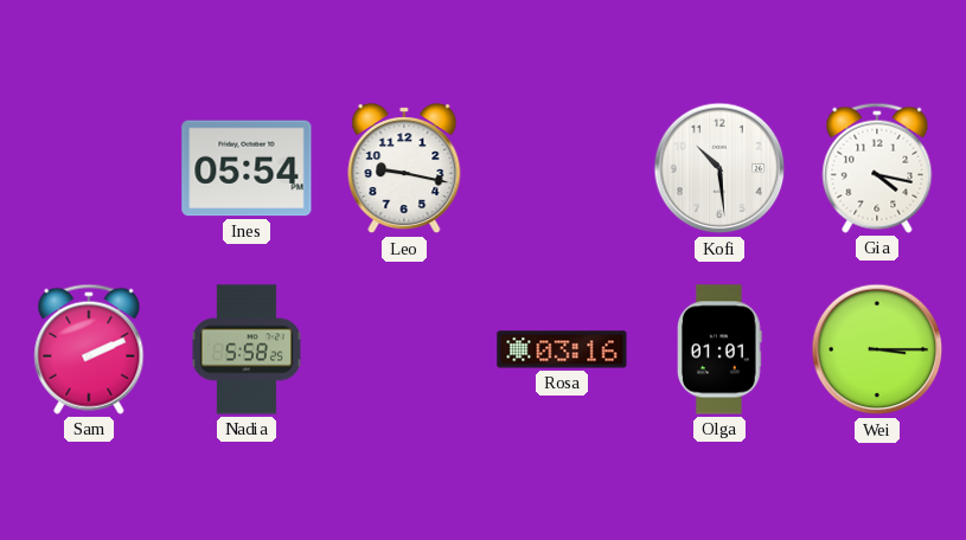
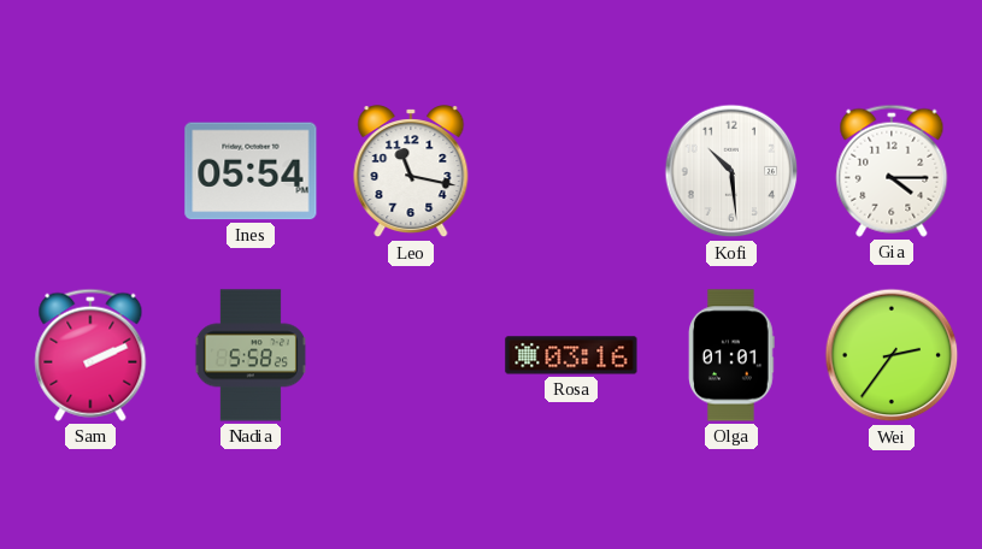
Leo: 9:17 -> 11:17 (411, 172)
Gia: 4:17 -> 4:15 (892, 171)
Wei: 3:15 -> 2:36 (892, 355)
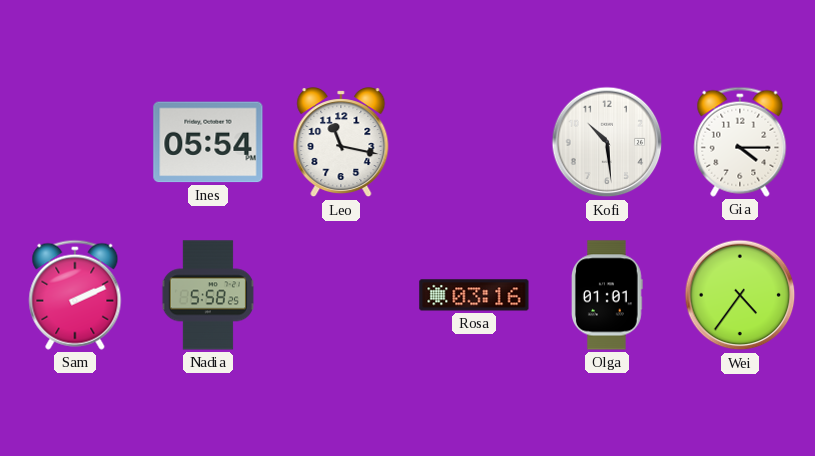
Wei: 2:36 -> 4:36 (740, 295)
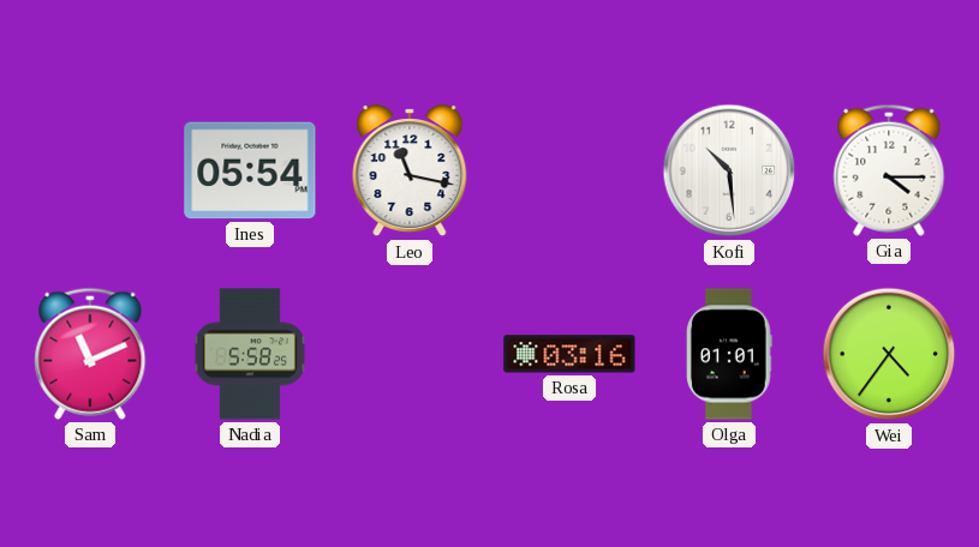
Sam: 2:11 -> 11:11 (90, 354)
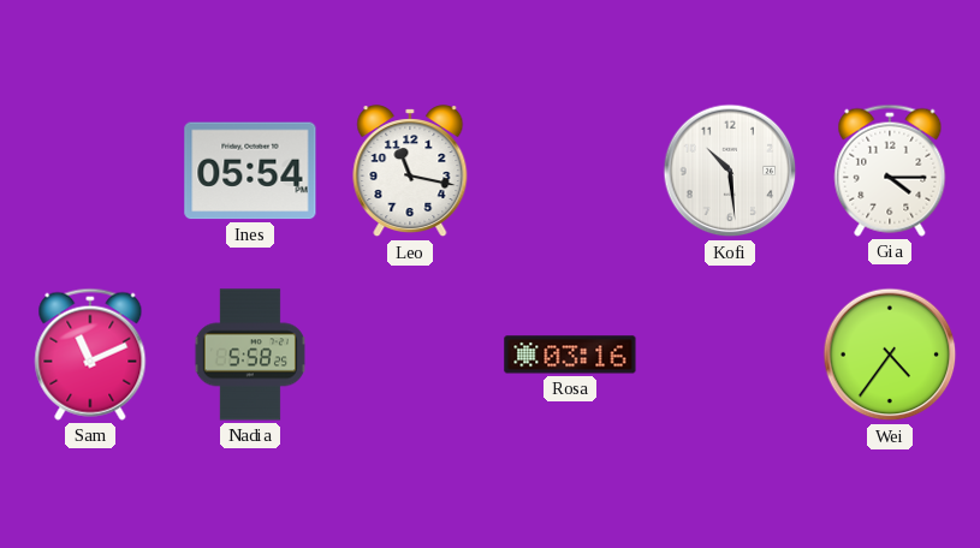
Olga: 01:01 -> none (730, 354)
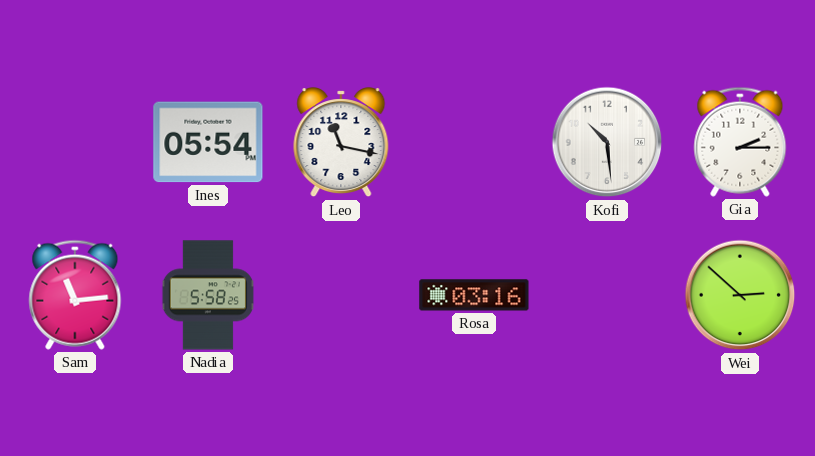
Gia: 4:15 -> 2:15 (740, 142)
Sam: 11:11 -> 11:14 (75, 295)
Wei: 4:36 -> 2:52 (740, 295)
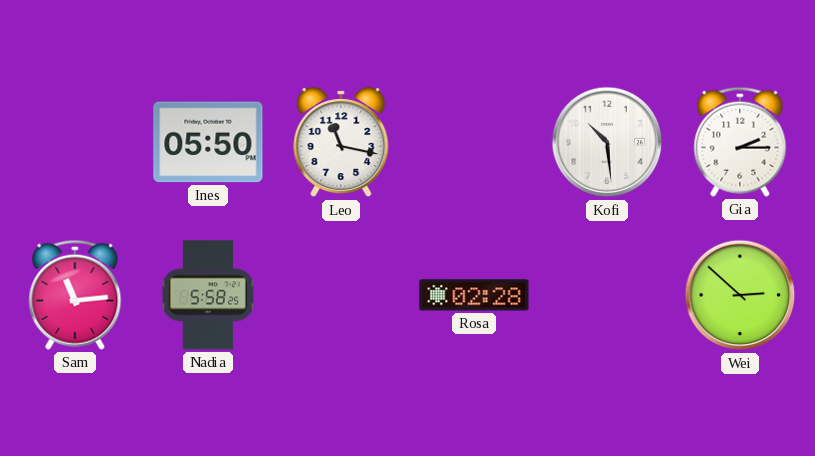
Ines: 05:54 -> 05:50 (208, 142)
Rosa: 03:16 -> 02:28 (474, 295)
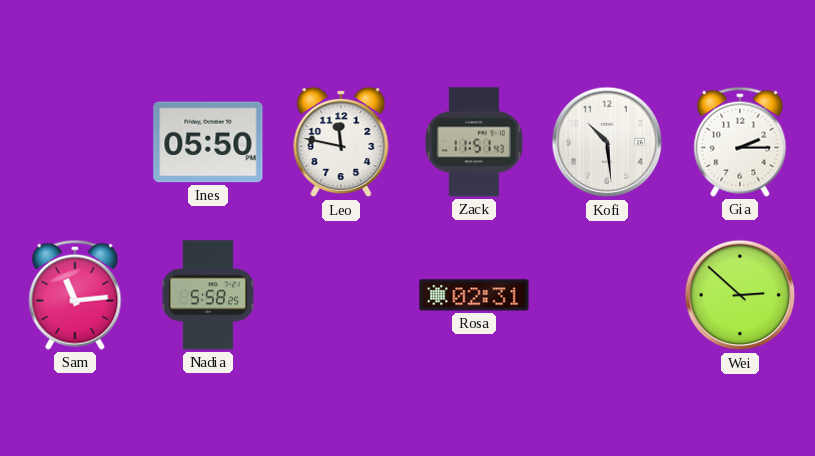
Leo: 11:17 -> 11:47 (341, 143)
Zack: none -> 11:51 (474, 142)
Rosa: 02:28 -> 02:31 (474, 295)
